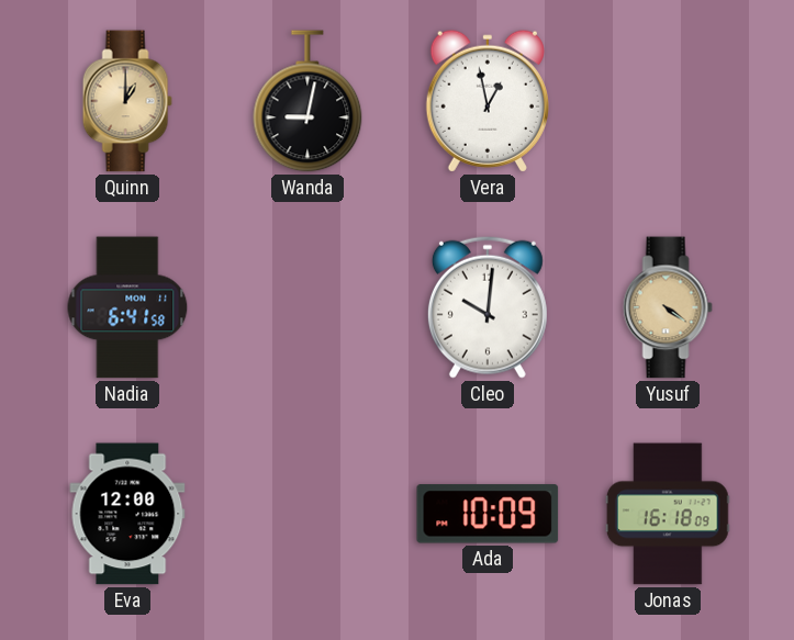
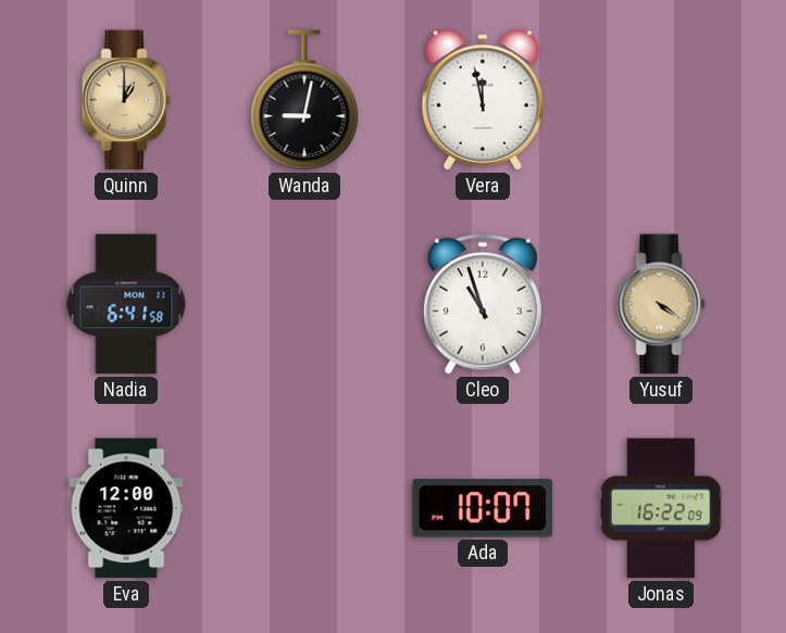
Vera: 12:58 -> 11:58 (483, 100)
Cleo: 10:01 -> 10:57 (483, 304)
Ada: 10:09 -> 10:07 (483, 508)
Jonas: 16:18 -> 16:22 (661, 508)
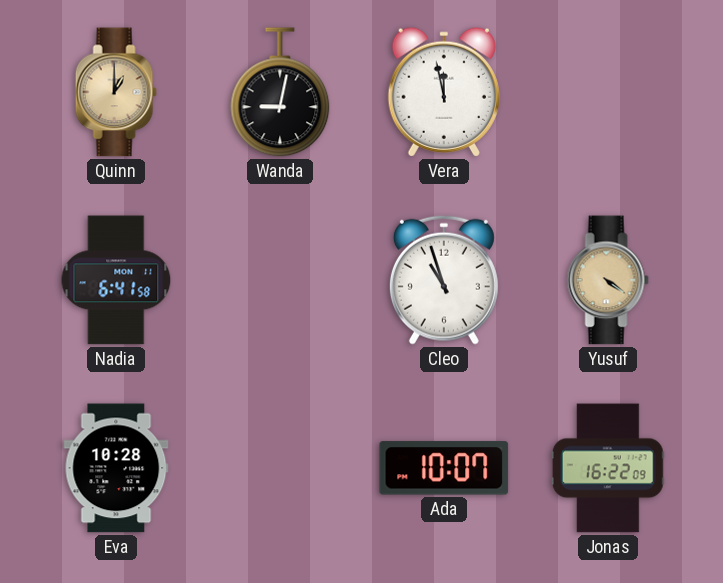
Eva: 12:00 -> 10:28 (116, 468)
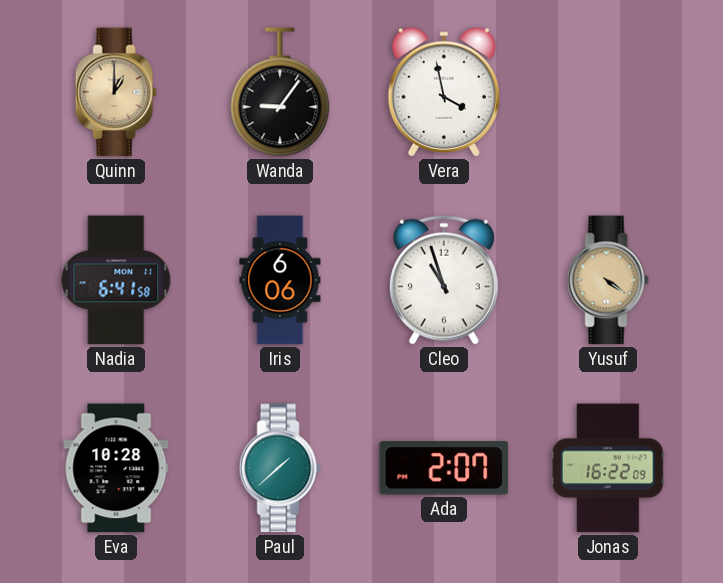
Wanda: 9:02 -> 9:06 (280, 92)
Vera: 11:58 -> 3:58 (444, 92)
Iris: none -> 6:06 (280, 280)
Paul: none -> 1:38 (280, 468)
Ada: 10:07 -> 2:07 (444, 468)
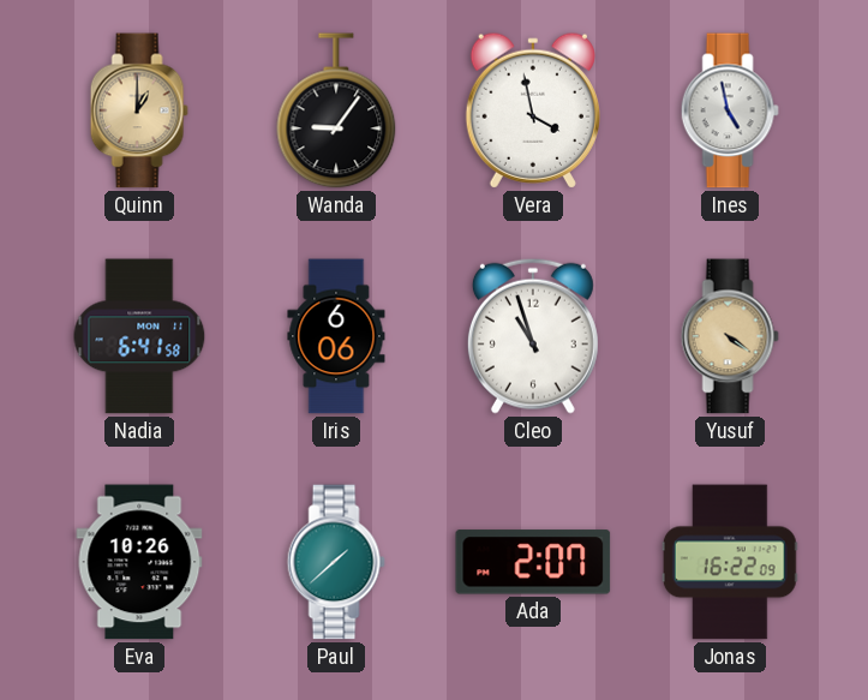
Ines: none -> 4:58 (730, 110)
Eva: 10:28 -> 10:26 (139, 562)
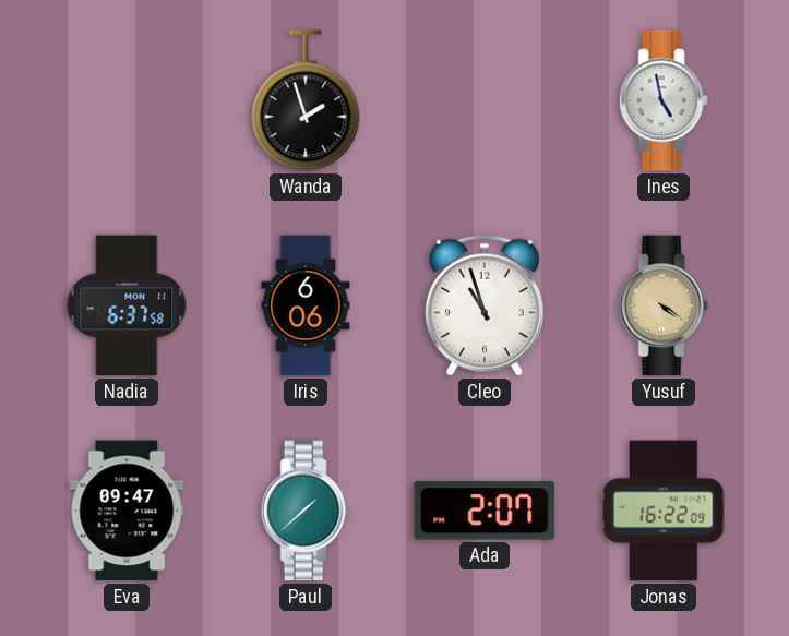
Quinn: 1:00 -> none (139, 110)
Wanda: 9:06 -> 1:57 (306, 100)
Vera: 3:58 -> none (533, 110)
Nadia: 6:41 -> 6:37 (127, 305)
Eva: 10:26 -> 09:47 (127, 511)
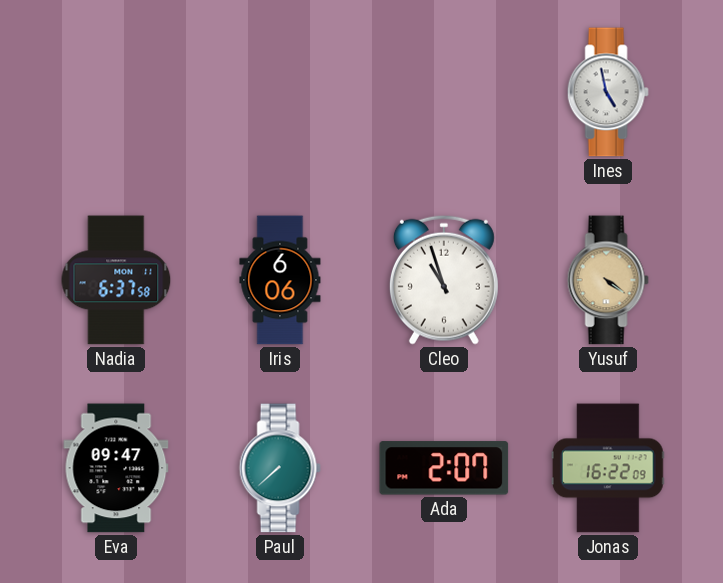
Wanda: 1:57 -> none (306, 100)
Paul: 1:38 -> 7:38 (280, 468)
